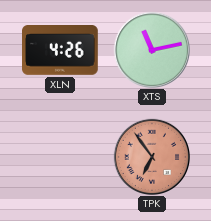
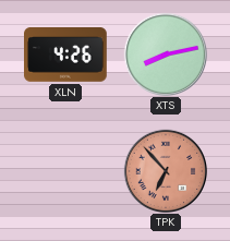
XTS: 11:13 -> 8:13 (165, 53)
TPK: 6:54 -> 6:53 (165, 170)
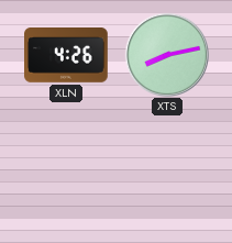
TPK: 6:53 -> none (165, 170)
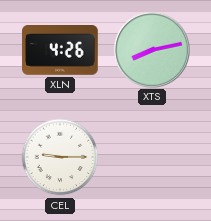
CEL: none -> 9:15 (60, 157)
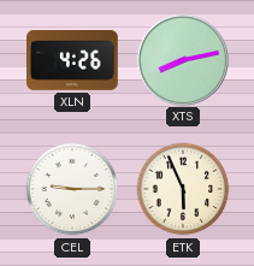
ETK: none -> 5:56 (183, 189)
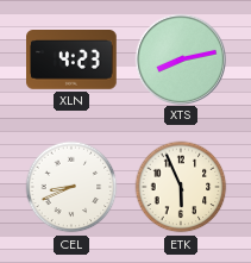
XLN: 4:26 -> 4:23 (71, 61)
CEL: 9:15 -> 8:41 (71, 187)
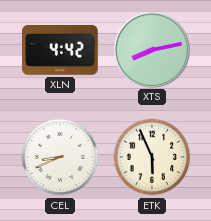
XLN: 4:23 -> 4:42 (60, 51)
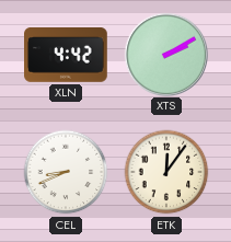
XTS: 8:13 -> 2:10 (165, 54)
ETK: 5:56 -> 12:06 (166, 172)
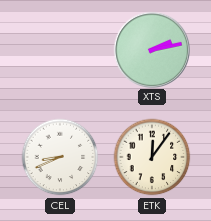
XLN: 4:42 -> none (66, 56)
XTS: 2:10 -> 2:13 (151, 49)
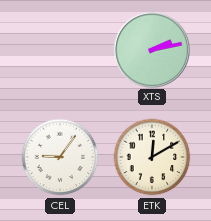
CEL: 8:41 -> 9:06 (60, 157)
ETK: 12:06 -> 12:10 (152, 157)
